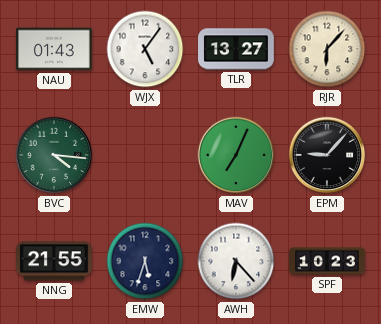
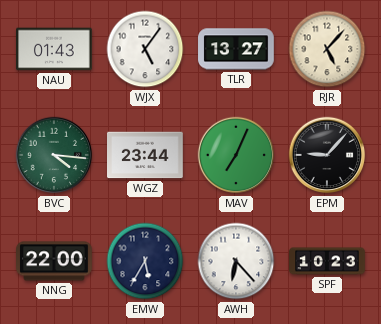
RJR: 6:07 -> 5:07 (327, 49)
WGZ: none -> 23:44 (145, 155)
NNG: 21:55 -> 22:00 (54, 261)
EMW: 5:33 -> 5:35 (145, 261)
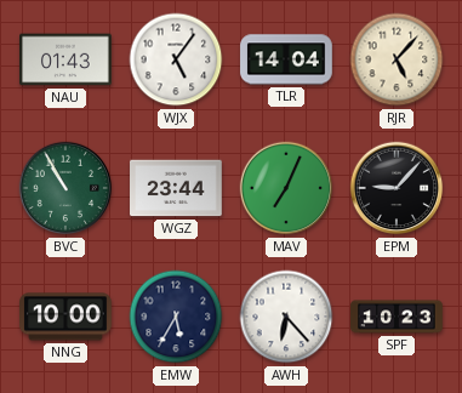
TLR: 13:27 -> 14:04 (286, 59)
BVC: 4:16 -> 10:55 (65, 188)
NNG: 22:00 -> 10:00 (65, 317)
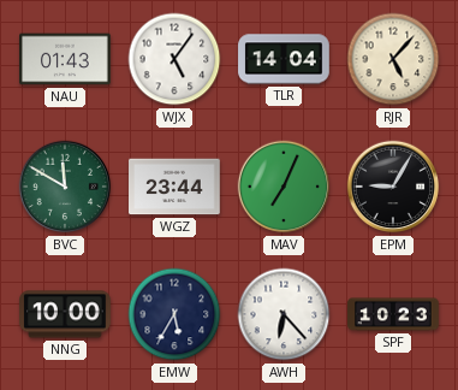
BVC: 10:55 -> 11:50 (65, 187)
EPM: 9:07 -> 9:05 (393, 187)
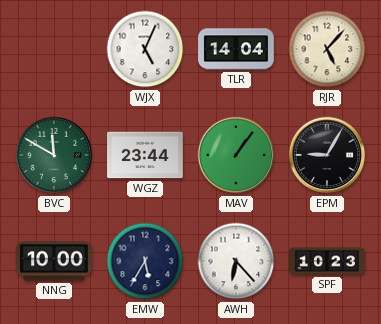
NAU: 01:43 -> none (66, 59)
WJX: 5:06 -> 5:04 (145, 49)
MAV: 7:04 -> 1:06 (236, 155)
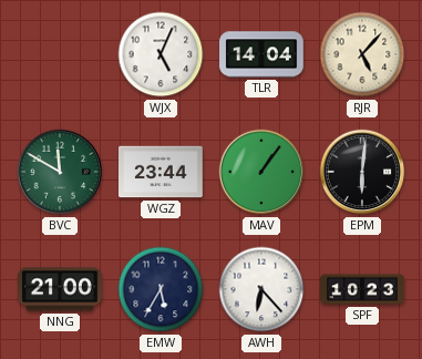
EPM: 9:05 -> 6:01 (362, 172)
NNG: 10:00 -> 21:00 (60, 289)
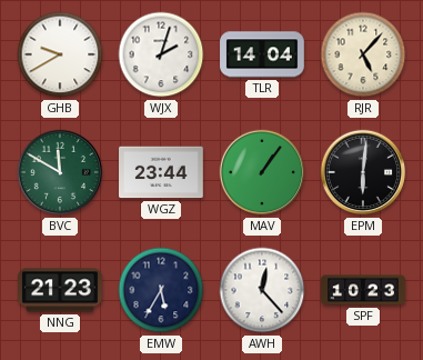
GHB: none -> 9:40 (60, 54)
WJX: 5:04 -> 2:03 (161, 54)
NNG: 21:00 -> 21:23 (60, 290)
AWH: 6:23 -> 12:23 (262, 290)
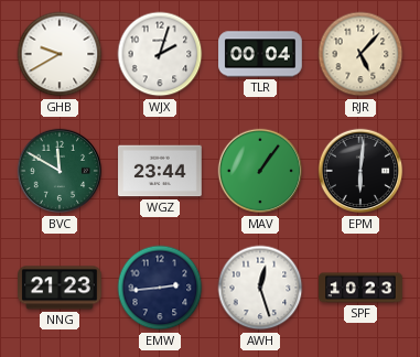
TLR: 14:04 -> 00:04 (260, 54)
EMW: 5:35 -> 2:44 (160, 288)
AWH: 12:23 -> 12:27 (260, 288)
